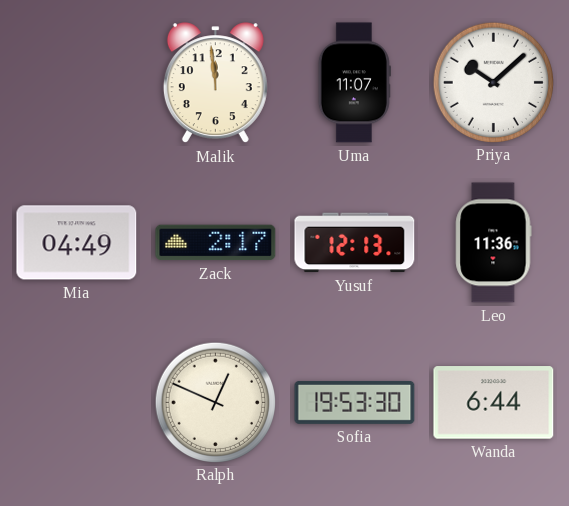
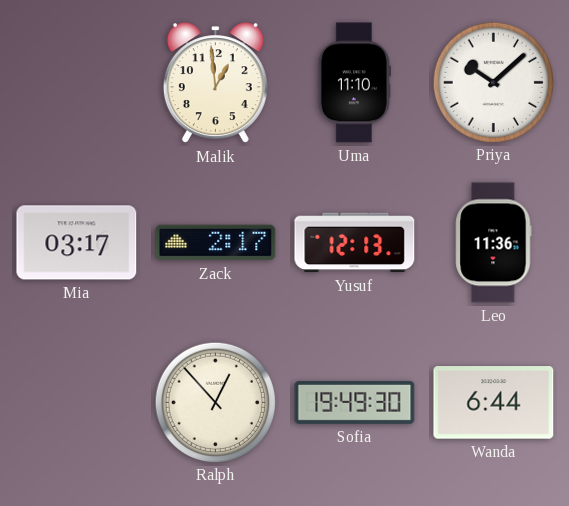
Malik: 11:59 -> 12:59 (215, 83)
Uma: 11:07 -> 11:10 (354, 83)
Mia: 04:49 -> 03:17 (77, 243)
Ralph: 12:49 -> 12:53 (215, 402)
Sofia: 19:53 -> 19:49 (355, 402)
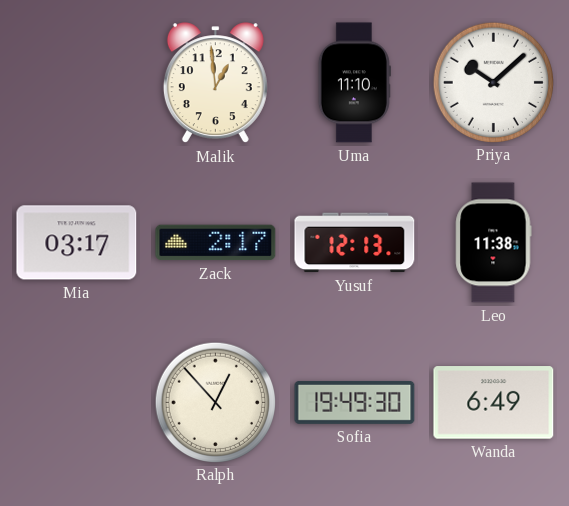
Leo: 11:36 -> 11:38 (494, 243)
Wanda: 6:44 -> 6:49 (494, 403)
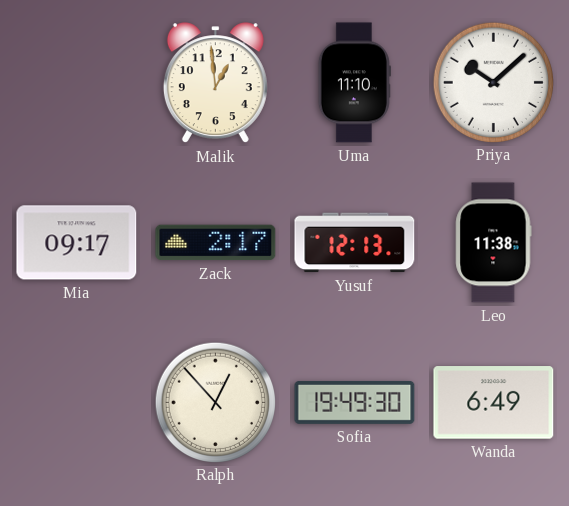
Mia: 03:17 -> 09:17 (77, 243)
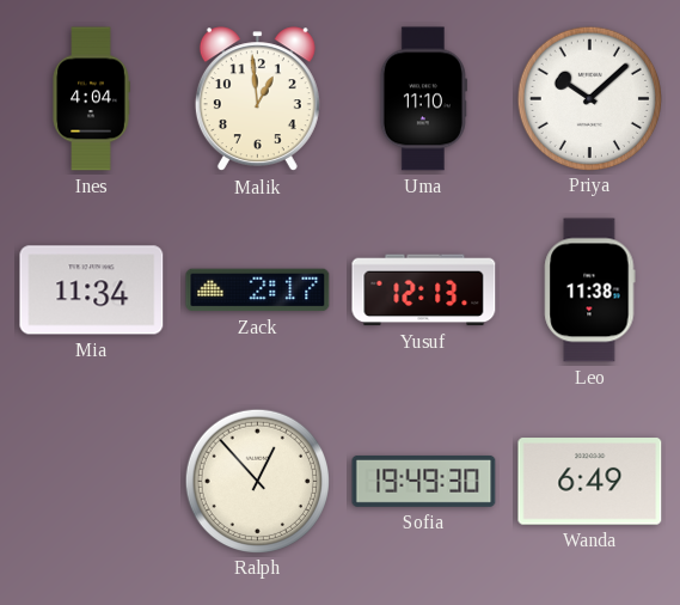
Ines: none -> 4:04 (91, 99)
Mia: 09:17 -> 11:34 (92, 291)
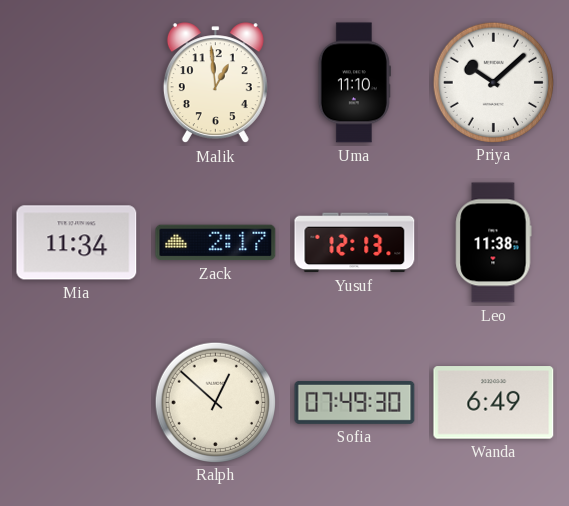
Ines: 4:04 -> none (91, 99)
Ralph: 12:53 -> 12:52 (215, 402)
Sofia: 19:49 -> 07:49 (355, 402)
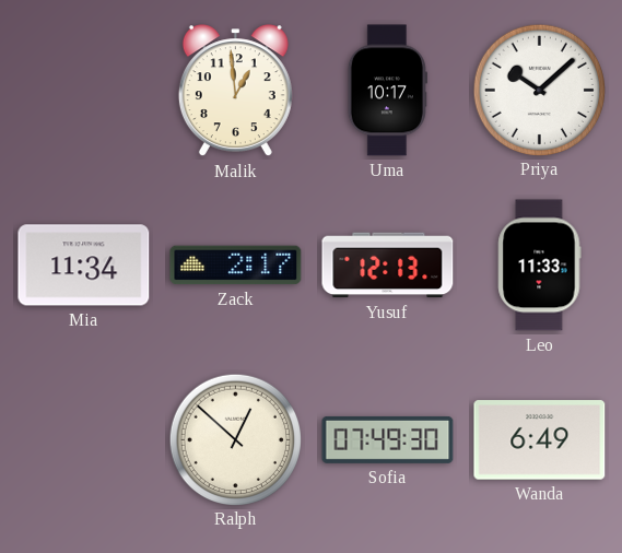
Uma: 11:10 -> 10:17 (387, 91)
Leo: 11:38 -> 11:33 (540, 266)
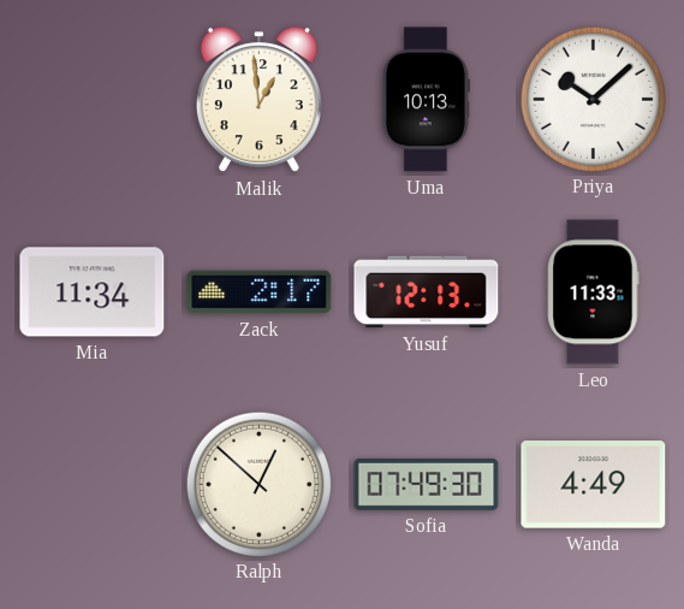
Uma: 10:17 -> 10:13 (426, 100)
Wanda: 6:49 -> 4:49 (594, 485)
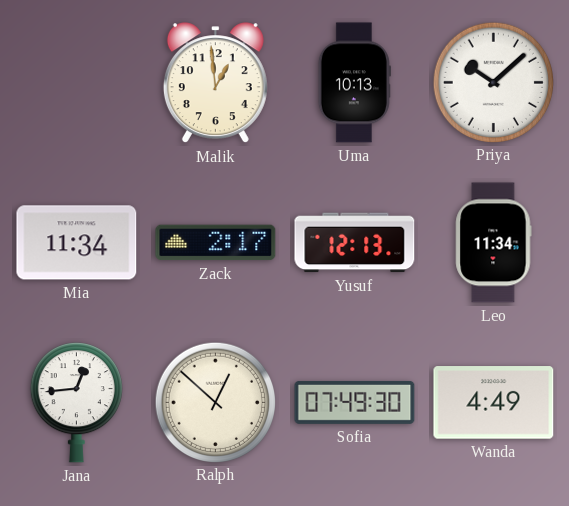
Leo: 11:33 -> 11:34 (494, 243)
Jana: none -> 12:44 (76, 403)
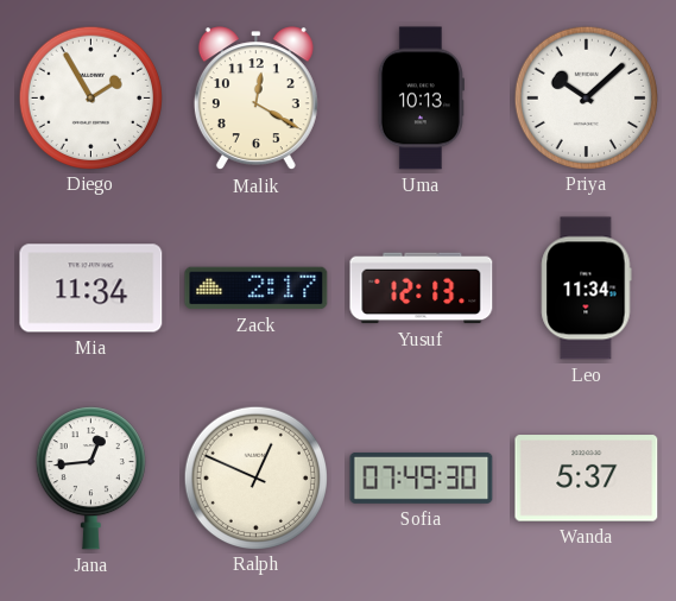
Diego: none -> 1:55 (90, 97)
Malik: 12:59 -> 12:20 (255, 99)
Ralph: 12:52 -> 12:49 (255, 477)
Wanda: 4:49 -> 5:37 (587, 479)
